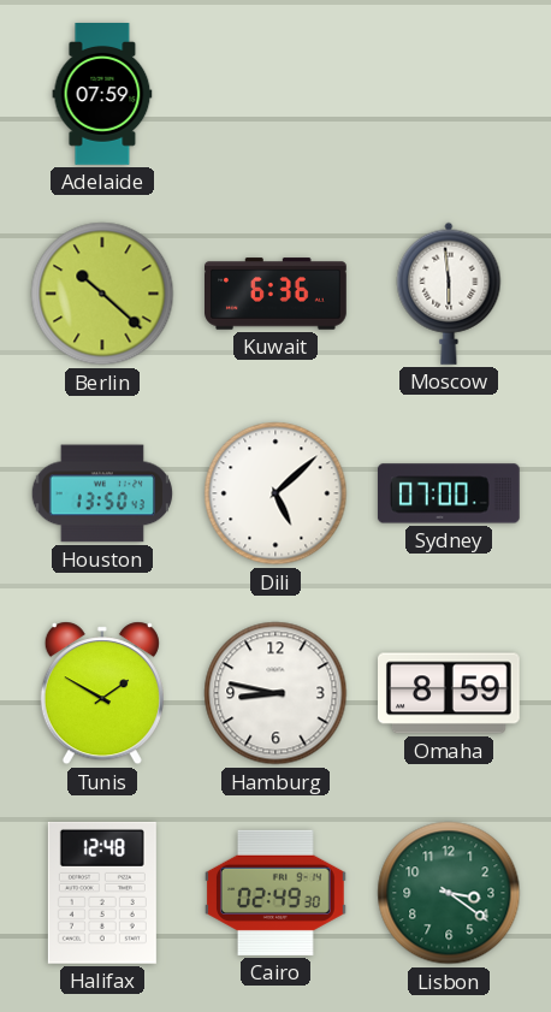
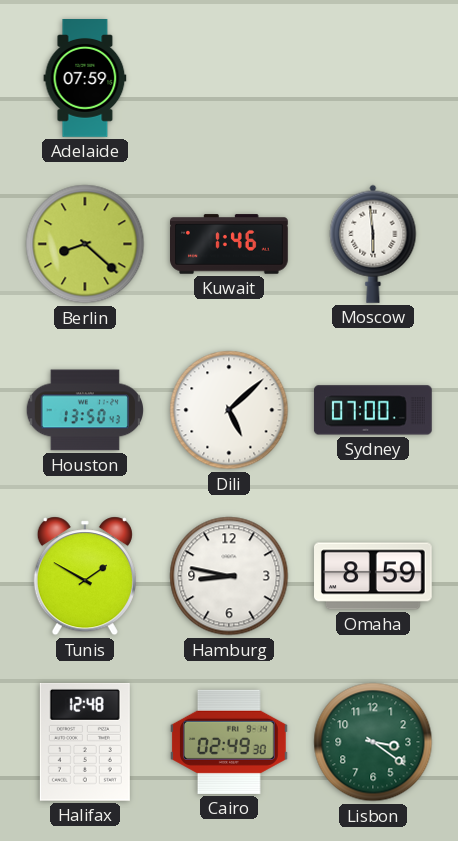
Berlin: 10:22 -> 8:22 (85, 244)
Kuwait: 6:36 -> 1:46 (230, 244)
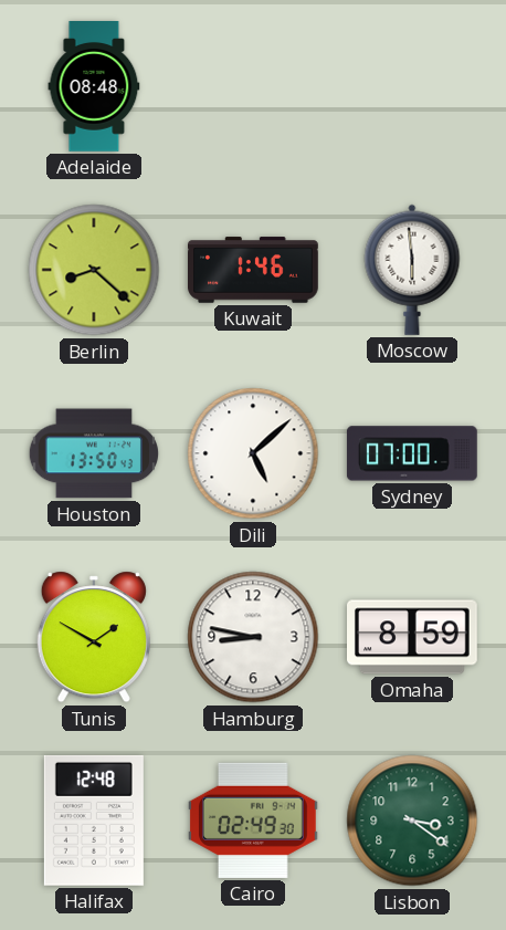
Adelaide: 07:59 -> 08:48 (94, 87)
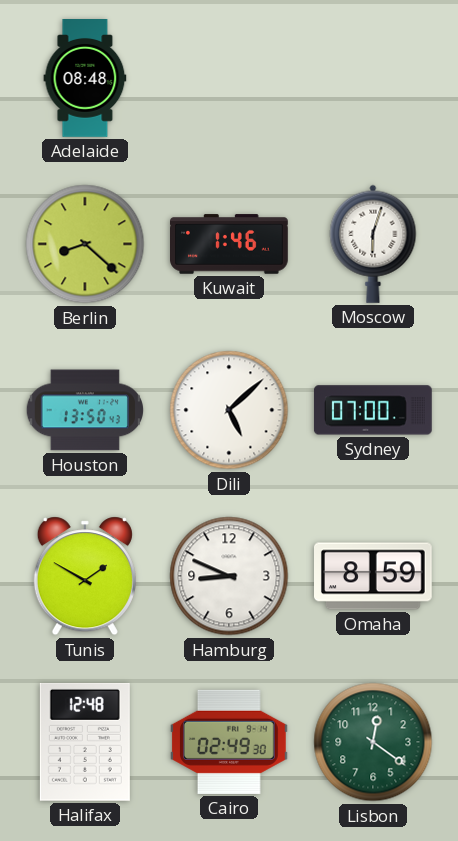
Moscow: 5:59 -> 6:03 (373, 244)
Hamburg: 8:47 -> 8:49 (229, 576)
Lisbon: 3:21 -> 12:21 (373, 742)
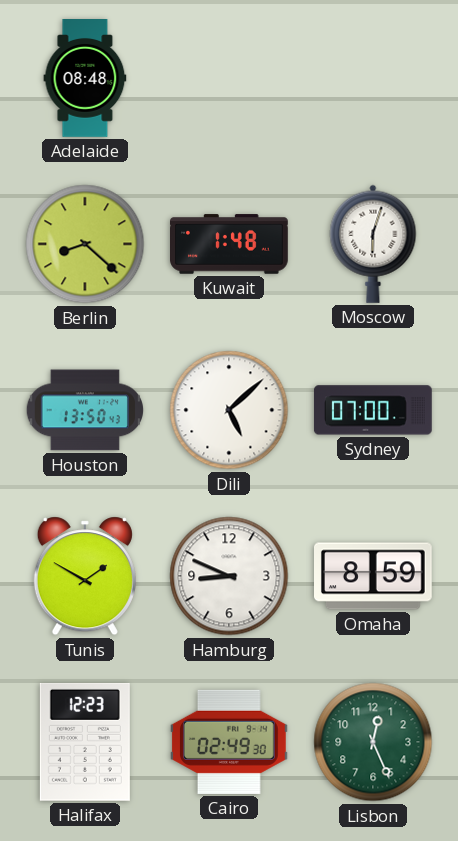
Kuwait: 1:46 -> 1:48 (230, 244)
Halifax: 12:48 -> 12:23 (85, 742)
Lisbon: 12:21 -> 12:26 (373, 742)
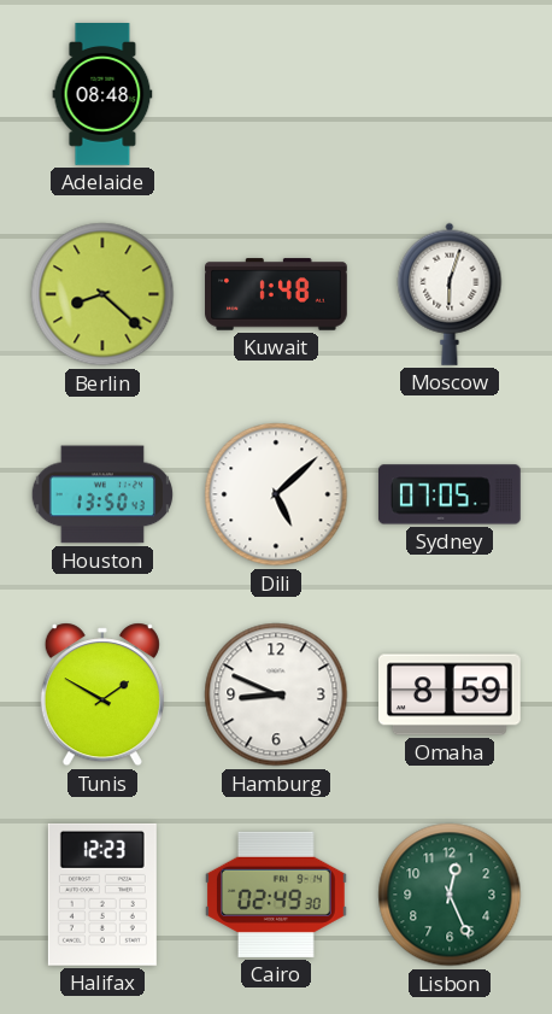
Sydney: 07:00 -> 07:05 (450, 494)
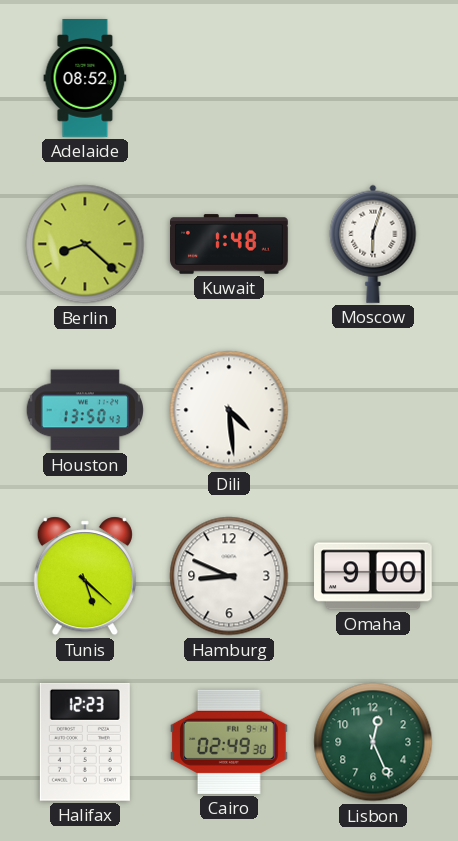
Adelaide: 08:48 -> 08:52 (85, 79)
Dili: 5:08 -> 4:29 (229, 410)
Sydney: 07:05 -> none (450, 494)
Tunis: 1:50 -> 5:22 (85, 576)
Omaha: 8:59 -> 9:00 (374, 576)
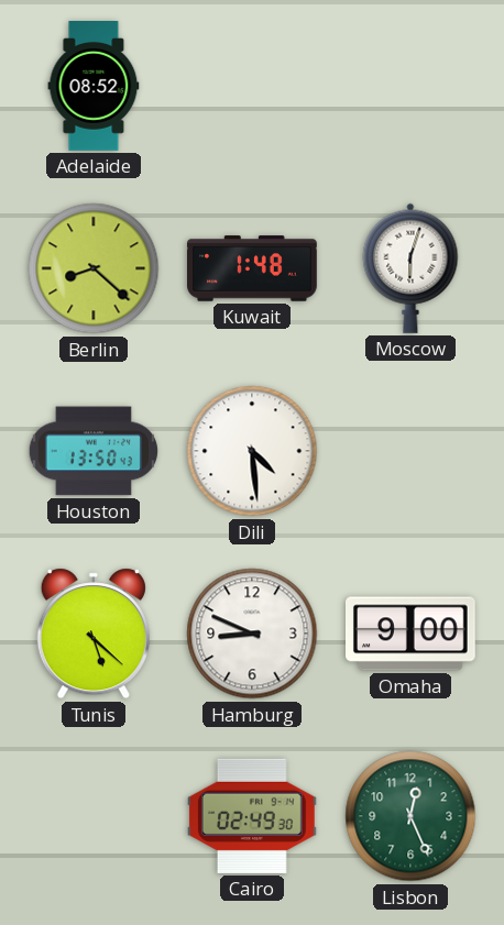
Halifax: 12:23 -> none (85, 742)
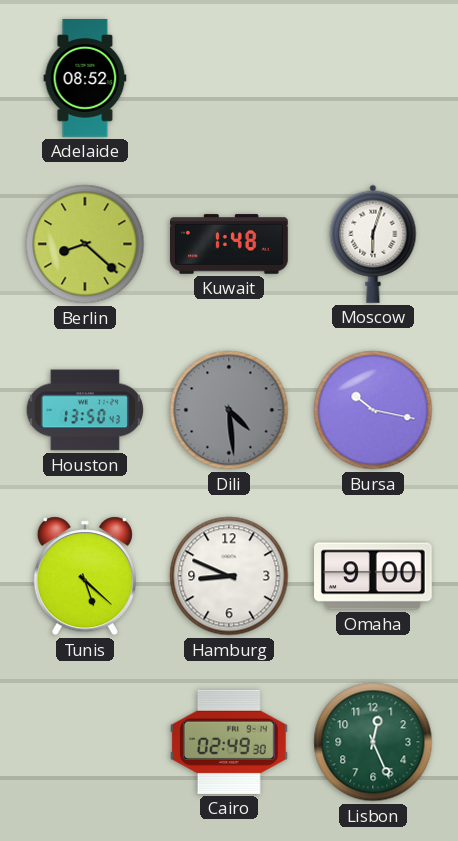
Dili dial: white -> grey (229, 410)
Bursa: none -> 10:17 (373, 410)
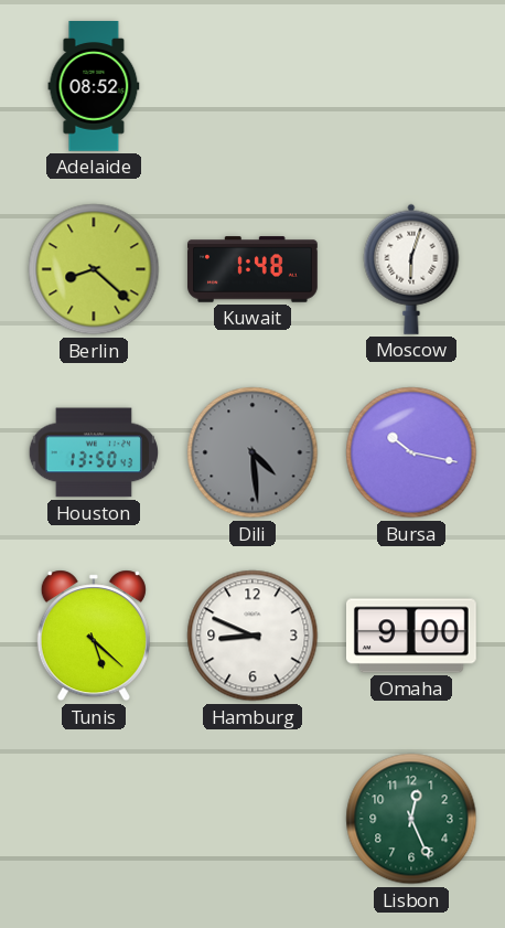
Cairo: 02:49 -> none (229, 742)
